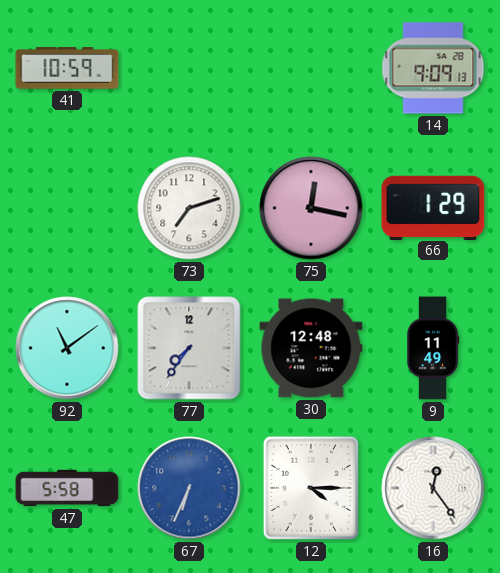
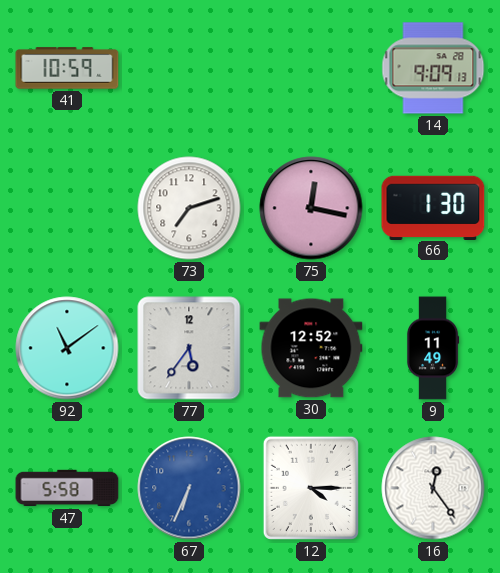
66: 1:29 -> 1:30 (433, 207)
77: 7:36 -> 5:36 (189, 348)
30: 12:48 -> 12:52 (311, 348)
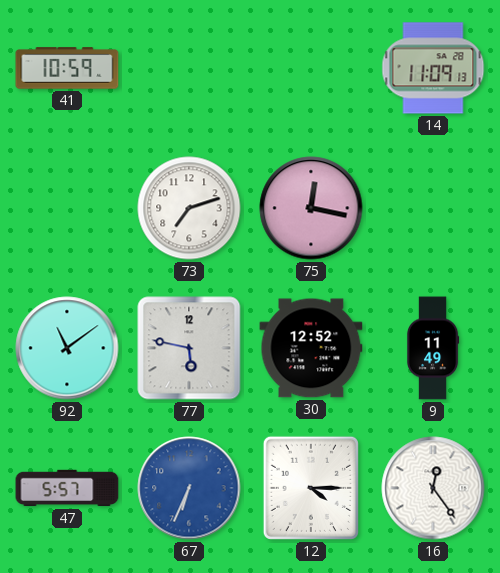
14: 9:09 -> 11:09 (433, 68)
66: 1:30 -> none (433, 207)
77: 5:36 -> 5:47 (189, 348)
47: 5:58 -> 5:57 (67, 488)
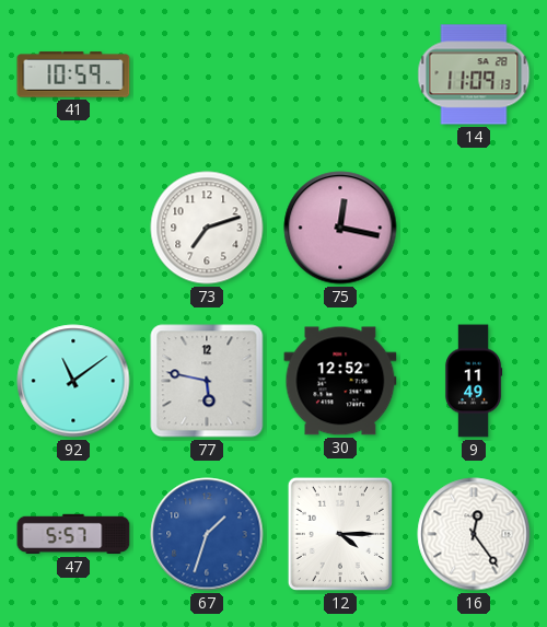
67: 6:34 -> 1:33 (207, 534)
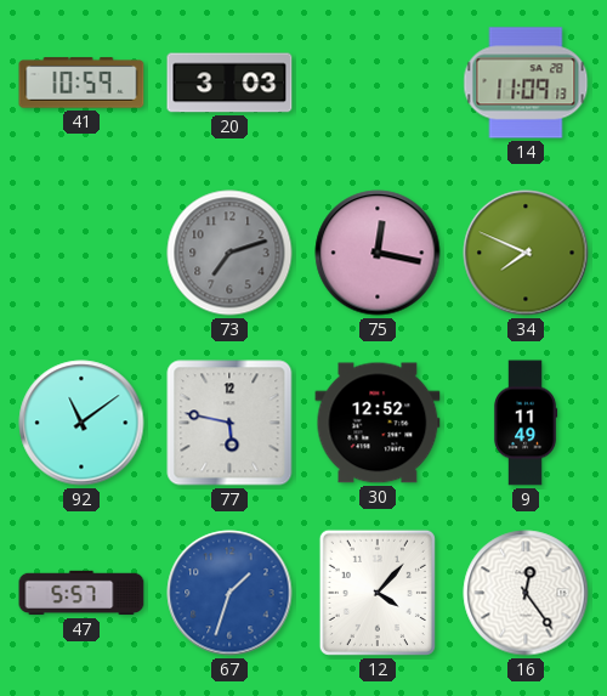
20: none -> 3:03 (229, 83)
73 dial: white -> grey (229, 253)
34: none -> 7:49 (526, 253)
12: 4:15 -> 4:07 (378, 593)
